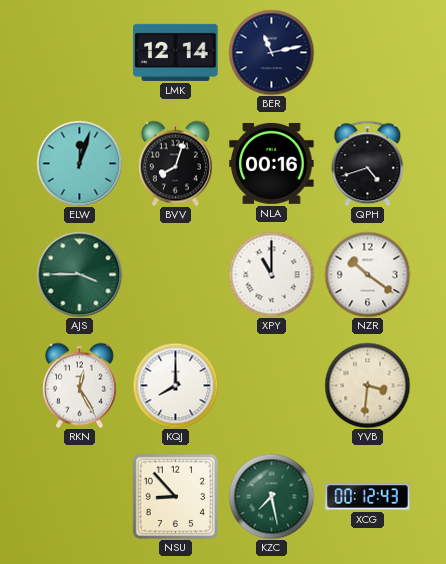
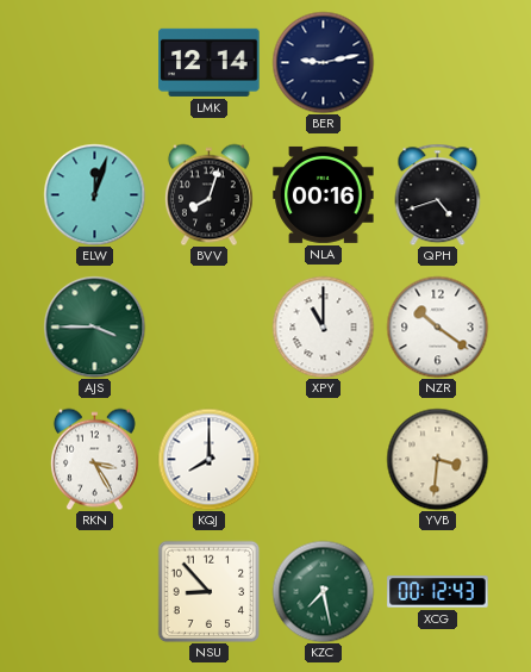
BER: 11:13 -> 9:13 (323, 62)
RKN: 12:25 -> 3:25 (94, 459)
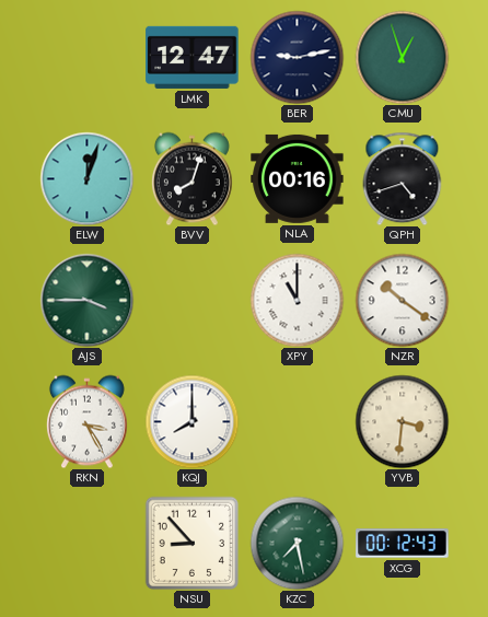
LMK: 12:14 -> 12:47 (193, 57)
CMU: none -> 12:57 (402, 57)
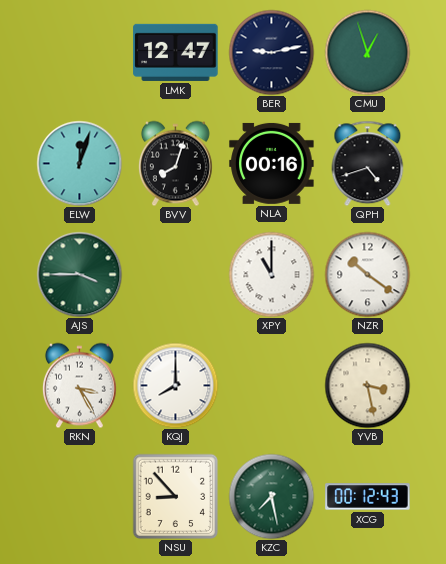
YVB: 3:31 -> 3:28 (367, 385)
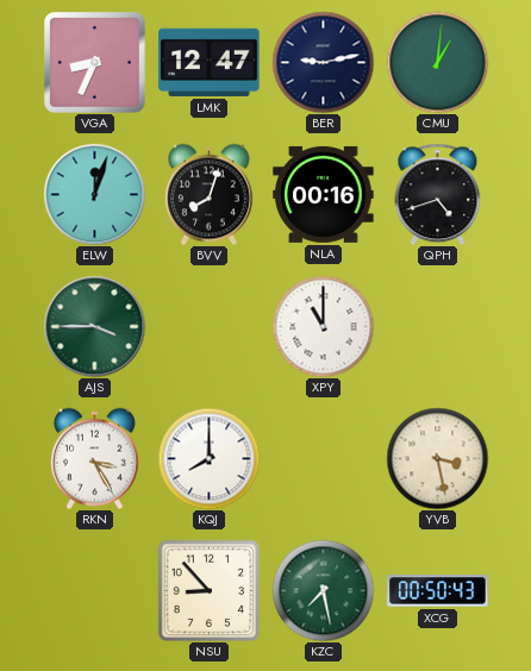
VGA: none -> 8:34 (95, 63)
CMU: 12:57 -> 1:01 (437, 62)
NZR: 10:21 -> none (367, 274)
XCG: 00:12 -> 00:50 (438, 591)
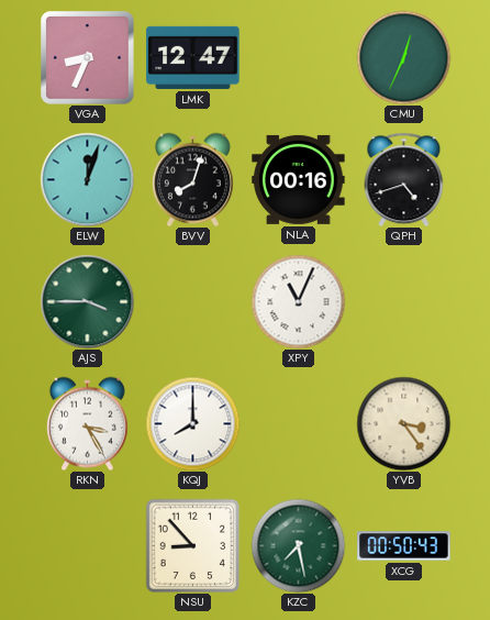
BER: 9:13 -> none (323, 62)
CMU: 1:01 -> 12:34 (403, 57)
XPY: 11:00 -> 11:04 (298, 301)
YVB: 3:28 -> 3:24 (403, 423)
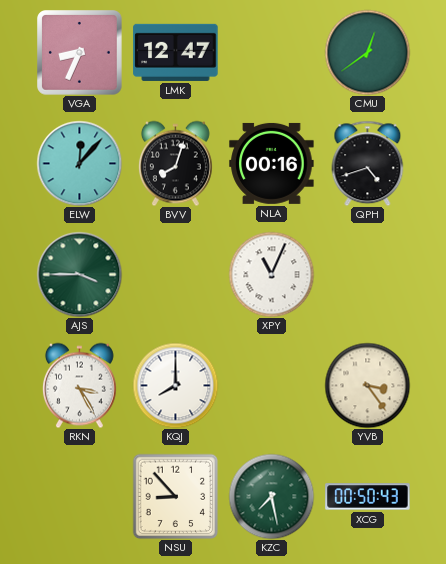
CMU: 12:34 -> 12:39 (367, 52)
ELW: 12:03 -> 12:07 (79, 163)
